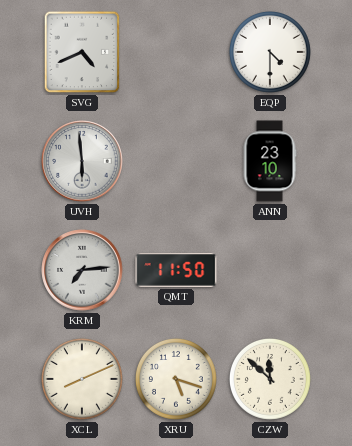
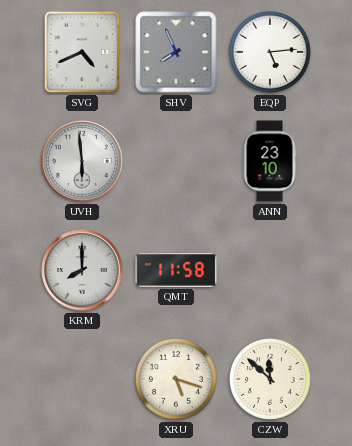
SHV: none -> 7:56 (176, 52)
EQP: 4:30 -> 5:14 (270, 52)
KRM: 7:14 -> 8:00 (82, 270)
QMT: 11:50 -> 11:58 (176, 271)
XCL: 8:11 -> none (82, 379)
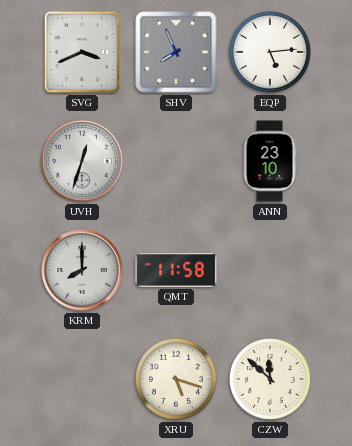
SVG: 4:41 -> 3:41 (82, 52)
UVH: 5:59 -> 12:33 (82, 161)
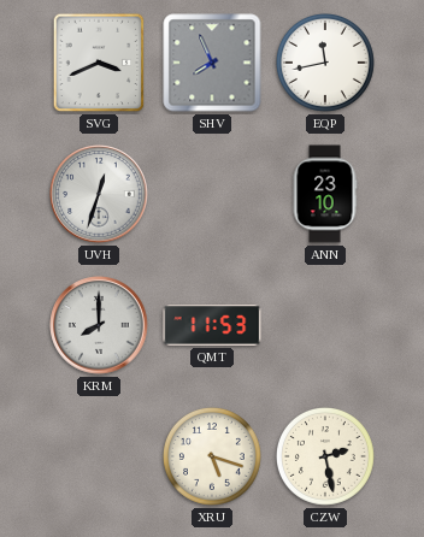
EQP: 5:14 -> 11:43 (325, 63)
QMT: 11:58 -> 11:53 (212, 326)
CZW: 11:52 -> 2:28 (325, 456)
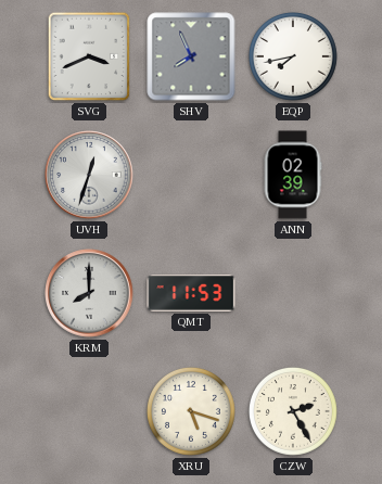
EQP: 11:43 -> 7:43 (293, 56)
ANN: 23:10 -> 02:39 (293, 175)
CZW: 2:28 -> 2:25 (293, 411)
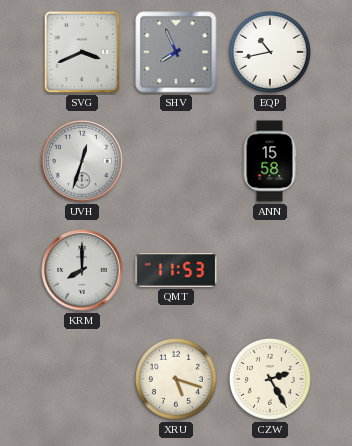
EQP: 7:43 -> 10:43 (270, 52)
ANN: 02:39 -> 15:58 (270, 161)
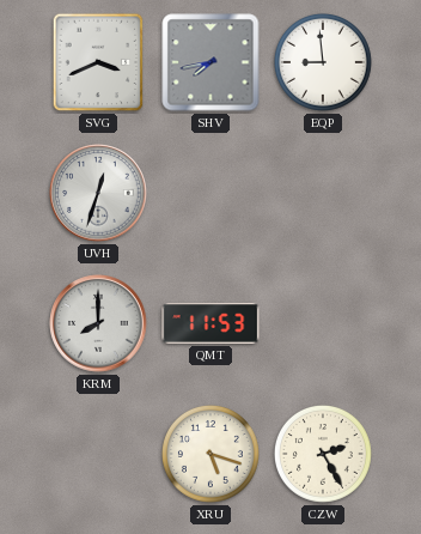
SHV: 7:56 -> 7:43 (210, 62)
EQP: 10:43 -> 8:59 (323, 62)
ANN: 15:58 -> none (270, 161)
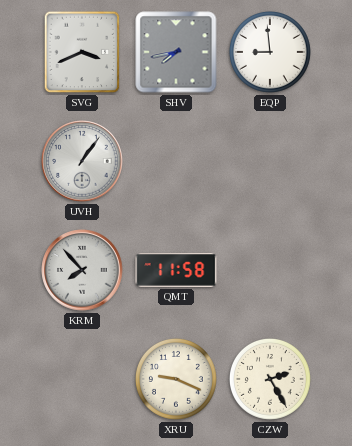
UVH: 12:33 -> 1:06 (82, 161)
KRM: 8:00 -> 7:53 (82, 270)
QMT: 11:53 -> 11:58 (176, 271)
XRU: 5:18 -> 9:19 (176, 379)
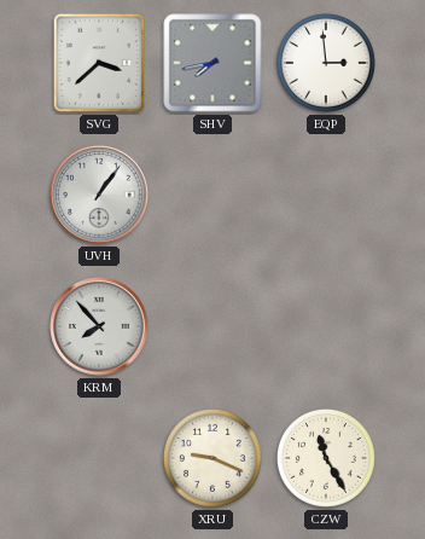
SVG: 3:41 -> 3:38 (99, 63)
EQP: 8:59 -> 2:59 (326, 63)
QMT: 11:58 -> none (176, 271)
CZW: 2:25 -> 11:25 (326, 458)
